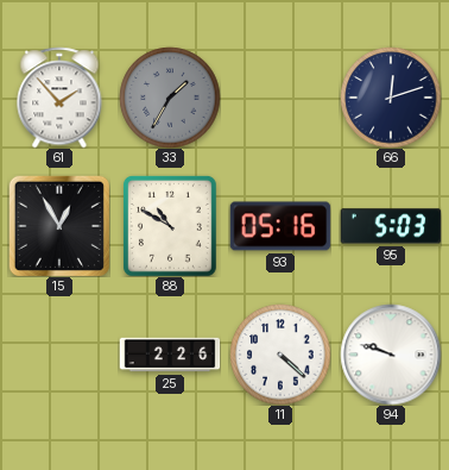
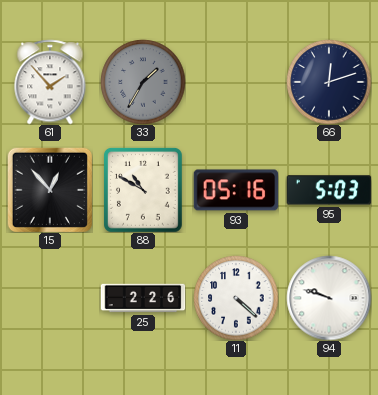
15: 12:55 -> 12:53 (50, 190)
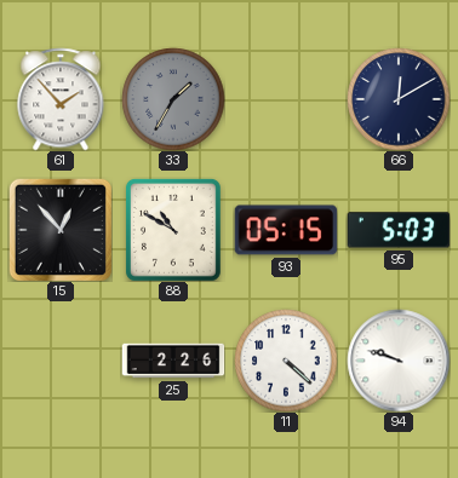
66: 12:12 -> 12:10 (399, 99)
93: 05:16 -> 05:15 (286, 230)
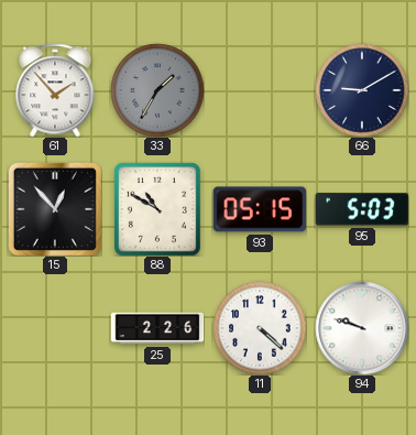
66: 12:10 -> 9:10 (362, 90)
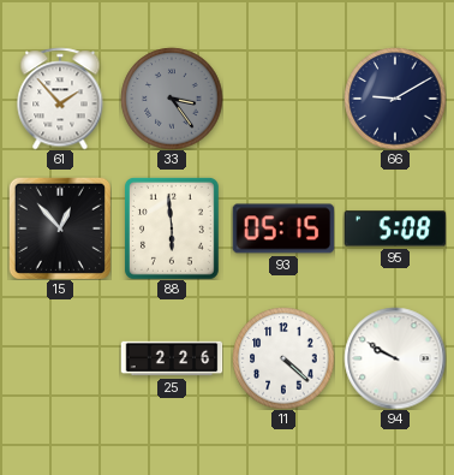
33: 1:35 -> 3:24 (172, 99)
88: 10:50 -> 5:59 (172, 228)
95: 5:03 -> 5:08 (395, 228)
94: 9:48 -> 9:50 (395, 358)
